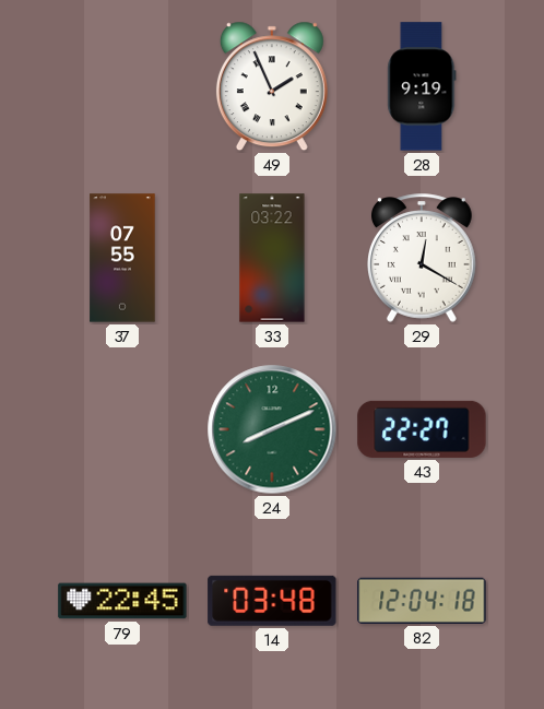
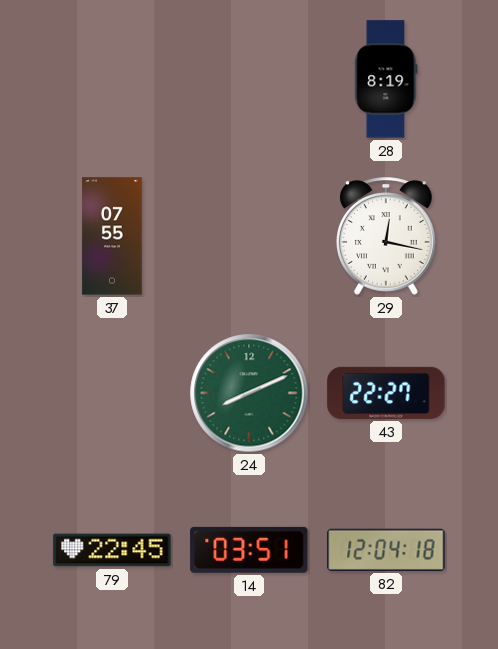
49: 1:56 -> none (272, 86)
28: 9:19 -> 8:19 (386, 79)
33: 03:22 -> none (272, 258)
29: 12:20 -> 12:17 (387, 236)
14: 03:48 -> 03:51 (249, 550)
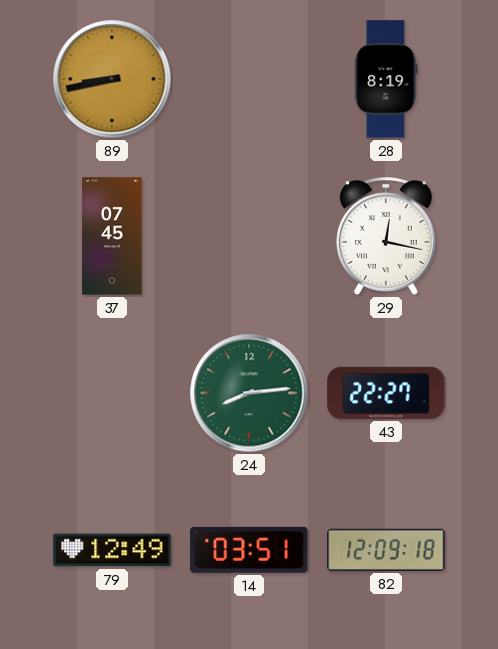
89: none -> 8:43 (112, 79)
37: 07:55 -> 07:45 (112, 236)
24: 8:11 -> 8:14 (249, 393)
79: 22:45 -> 12:49 (112, 550)
82: 12:04 -> 12:09 (386, 550)
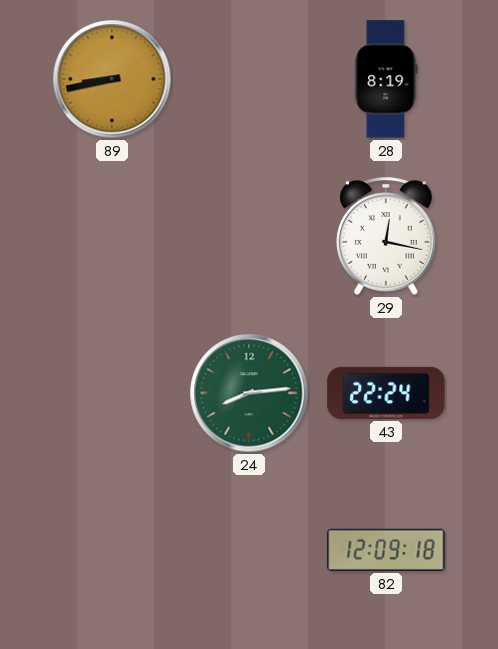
37: 07:45 -> none (112, 236)
43: 22:27 -> 22:24 (386, 393)
79: 12:49 -> none (112, 550)
14: 03:51 -> none (249, 550)
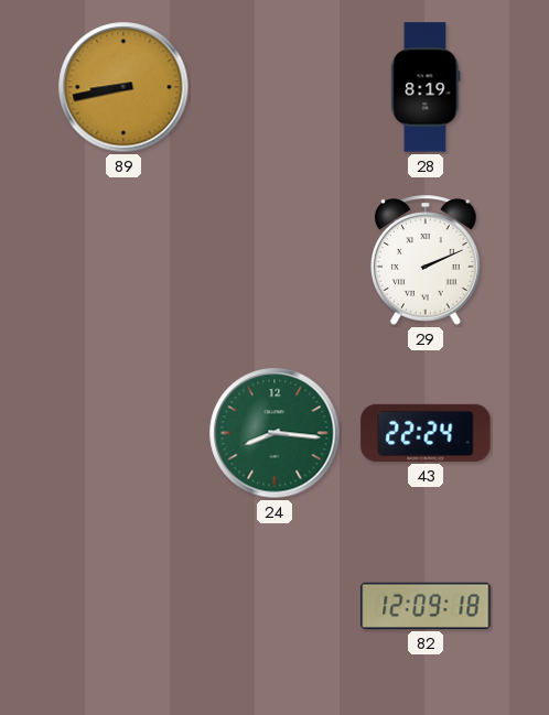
29: 12:17 -> 2:11 (427, 260)
24: 8:14 -> 8:16 (274, 433)
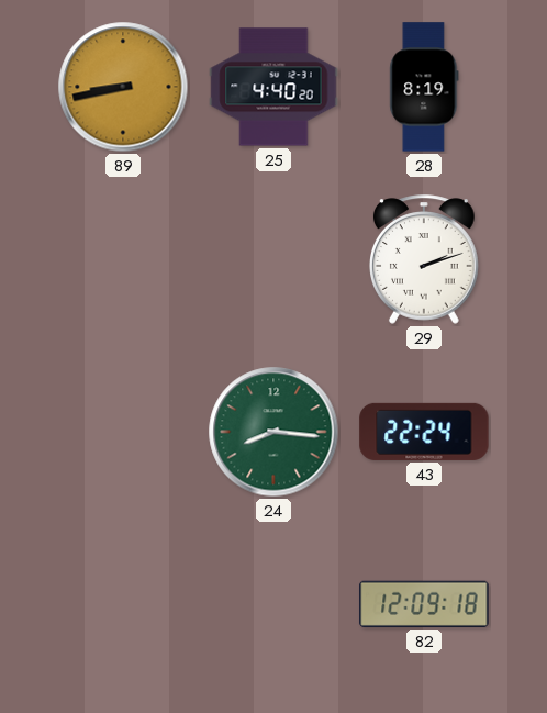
25: none -> 4:40 (273, 87)
29: 2:11 -> 2:12 (425, 259)
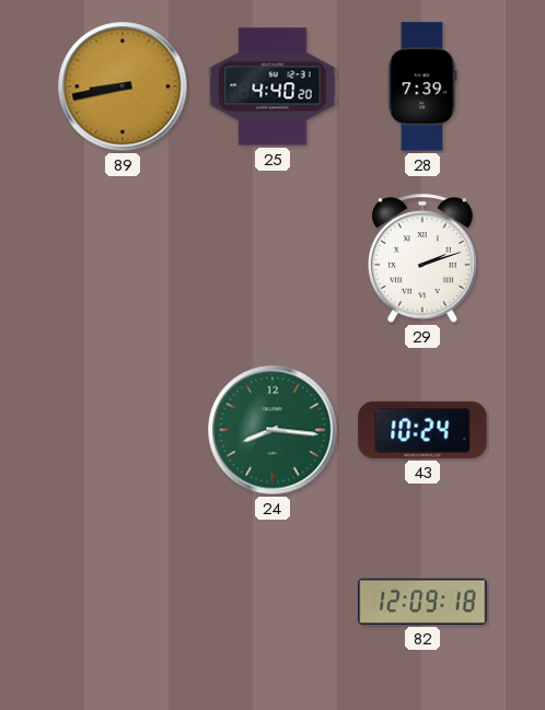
28: 8:19 -> 7:39 (422, 86)
43: 22:24 -> 10:24 (422, 430)
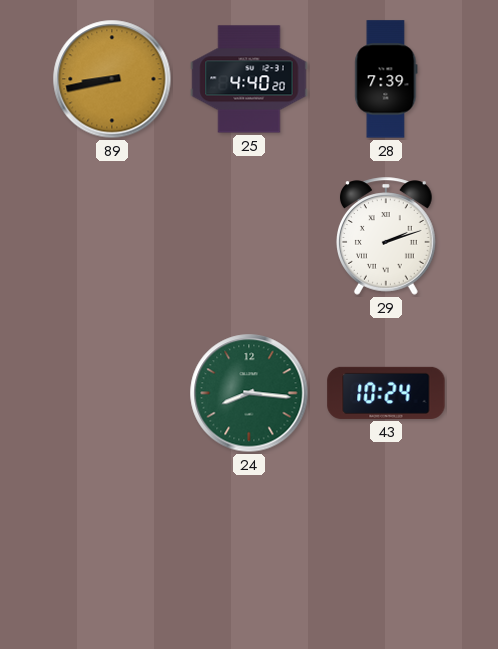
82: 12:09 -> none (422, 602)
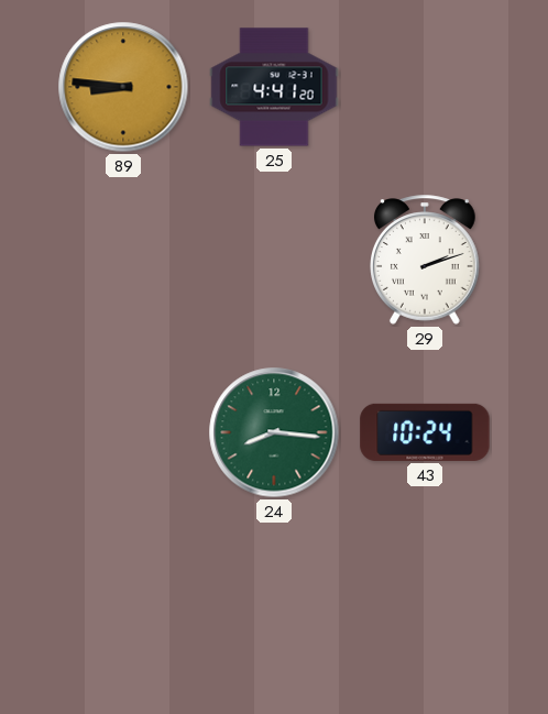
89: 8:43 -> 8:46 (123, 87)
25: 4:40 -> 4:41 (274, 87)
28: 7:39 -> none (386, 79)
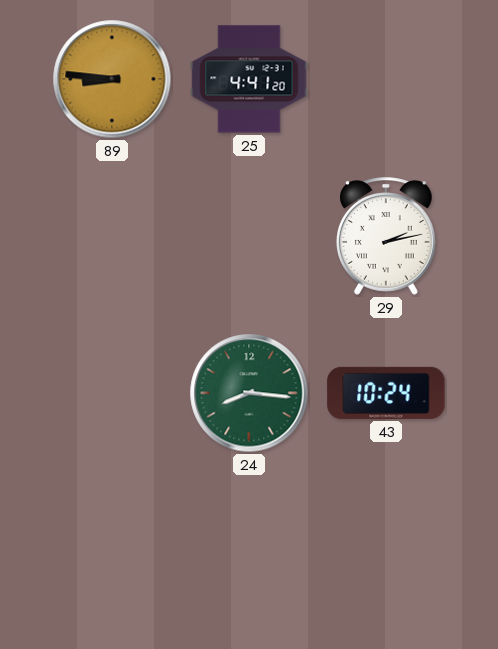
29: 2:12 -> 2:13 (387, 236)
